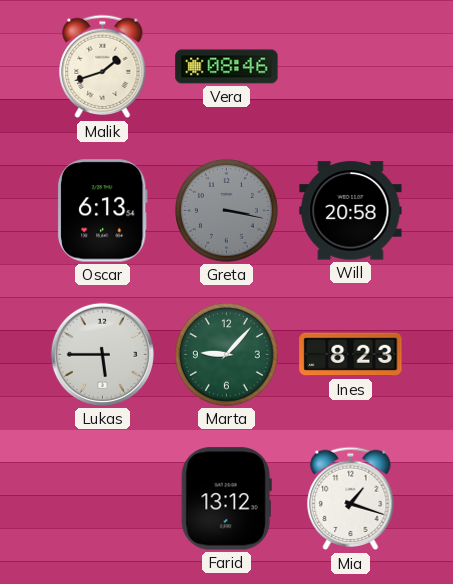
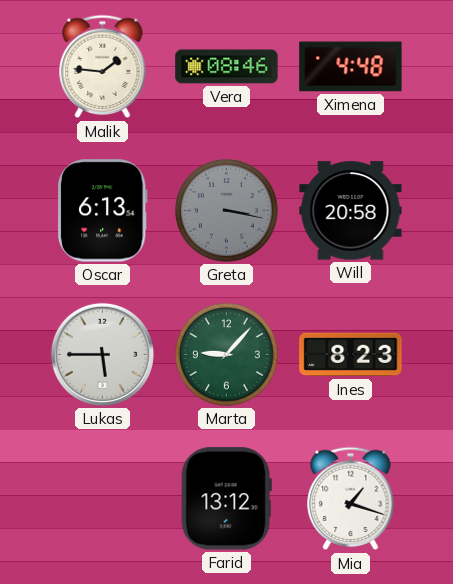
Malik: 1:42 -> 1:46 (103, 67)
Ximena: none -> 4:48 (351, 67)
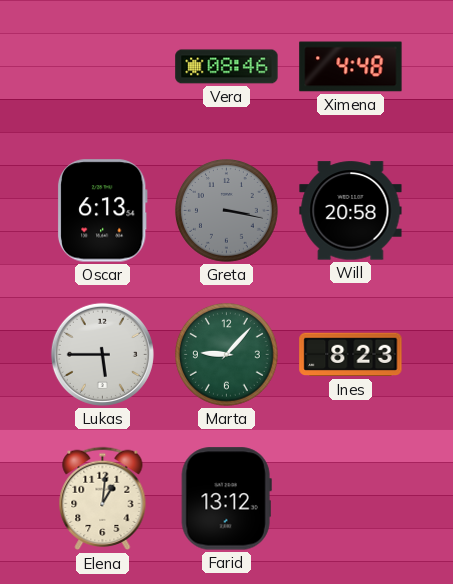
Malik: 1:46 -> none (103, 67)
Elena: none -> 1:01 (103, 499)
Mia: 1:18 -> none (351, 499)
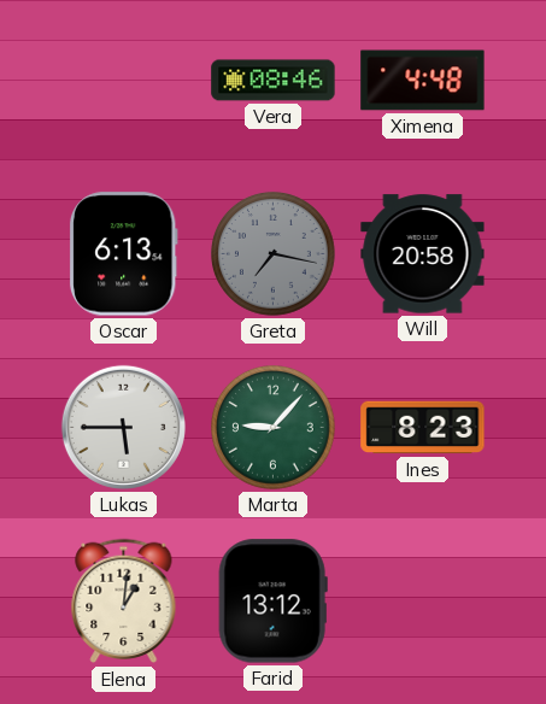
Greta: 3:17 -> 7:17 (274, 254)
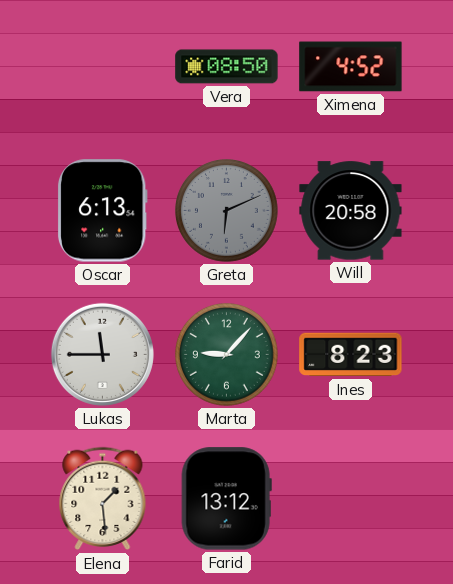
Vera: 08:46 -> 08:50 (227, 67)
Ximena: 4:48 -> 4:52 (351, 67)
Greta: 7:17 -> 6:11 (227, 211)
Lukas: 5:45 -> 11:45 (102, 354)
Elena: 1:01 -> 1:29 (103, 499)
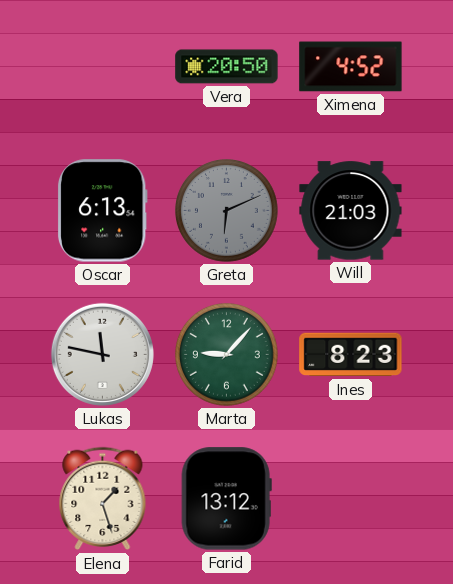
Vera: 08:50 -> 20:50 (227, 67)
Will: 20:58 -> 21:03 (351, 211)
Lukas: 11:45 -> 11:47 (102, 354)
Elena: 1:29 -> 1:27 (103, 499)
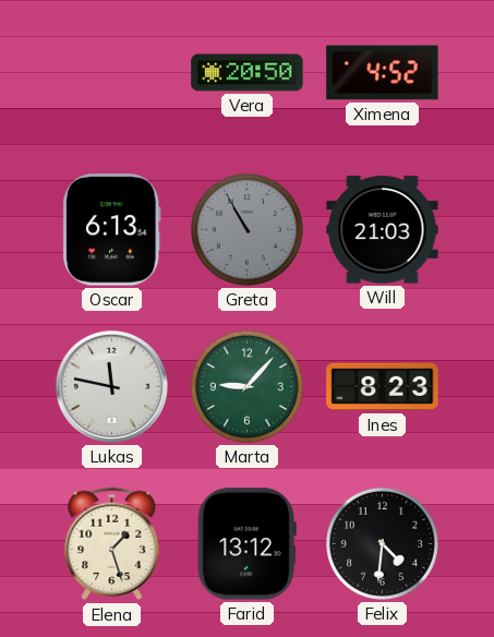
Greta: 6:11 -> 10:55 (248, 230)
Felix: none -> 4:31 (383, 544)
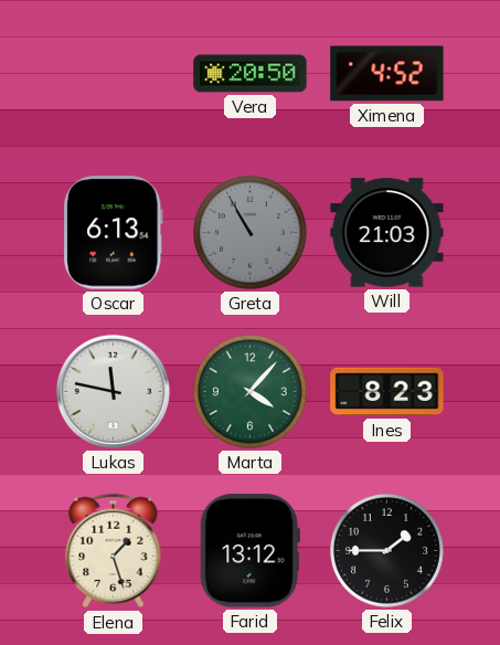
Marta: 9:07 -> 4:07 (251, 392)
Felix: 4:31 -> 1:45 (387, 551)
